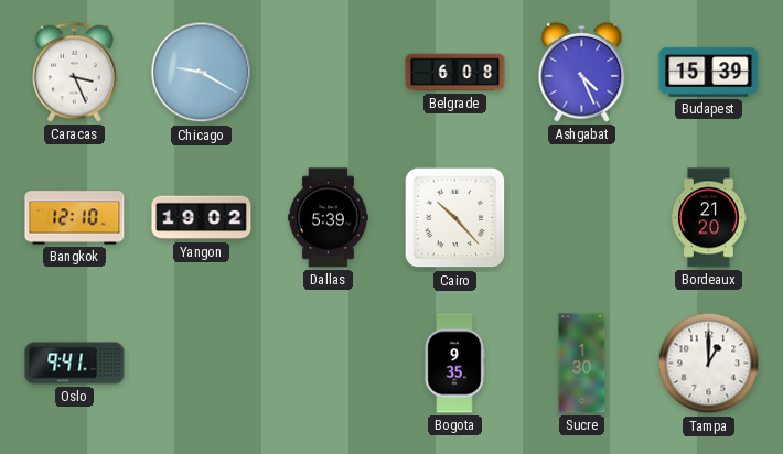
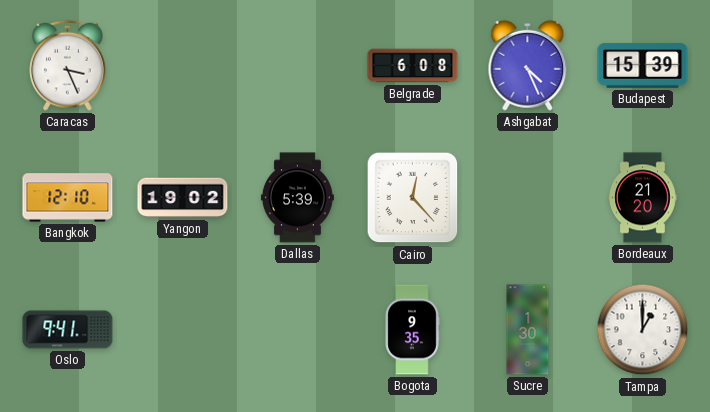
Chicago: 9:20 -> none (202, 73)
Cairo: 10:23 -> 12:23 (413, 198)
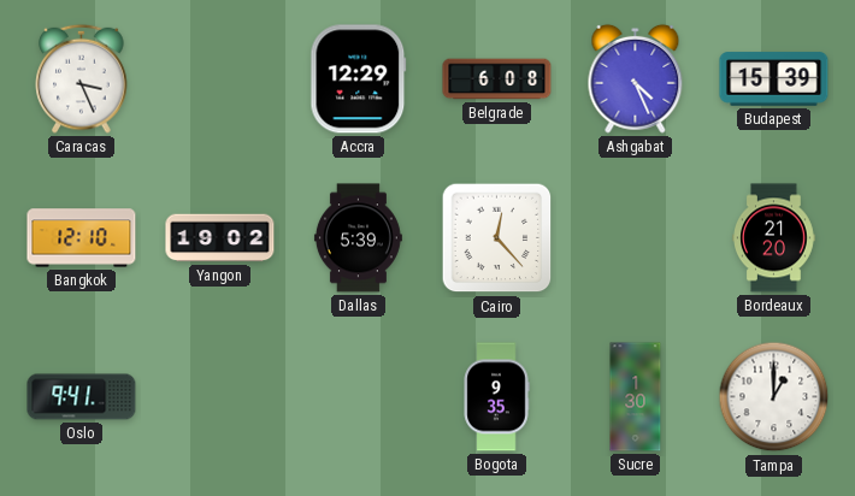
Accra: none -> 12:29 (359, 79)
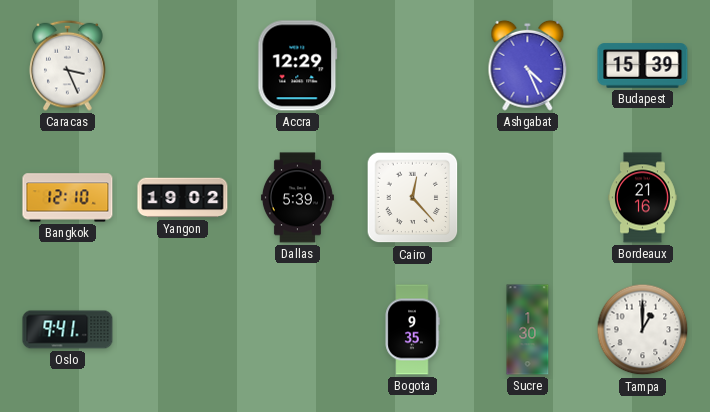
Belgrade: 6:08 -> none (497, 79)
Bordeaux: 21:20 -> 21:16 (643, 198)
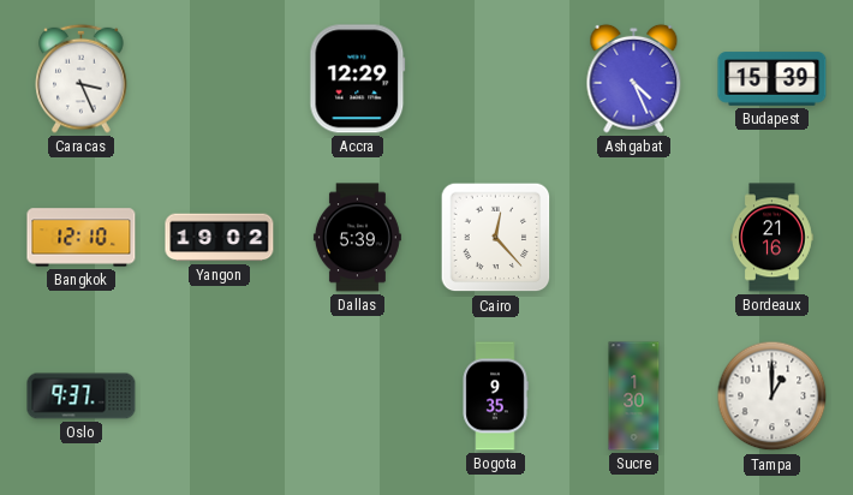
Oslo: 9:41 -> 9:37 (82, 396)
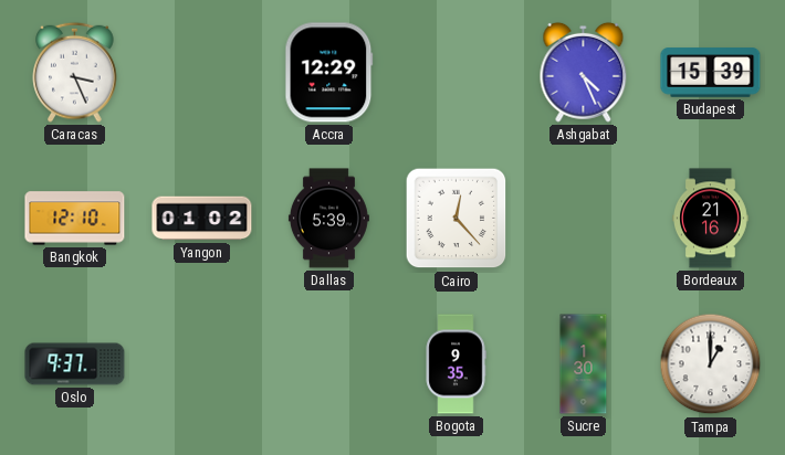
Yangon: 19:02 -> 01:02 (202, 219)
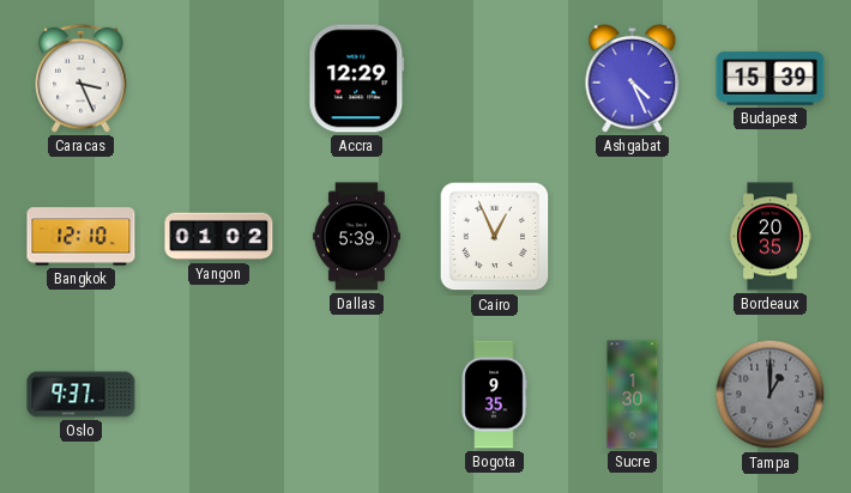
Cairo: 12:23 -> 12:56 (495, 237)
Bordeaux: 21:16 -> 20:35 (771, 237)
Tampa dial: white -> grey (771, 395)
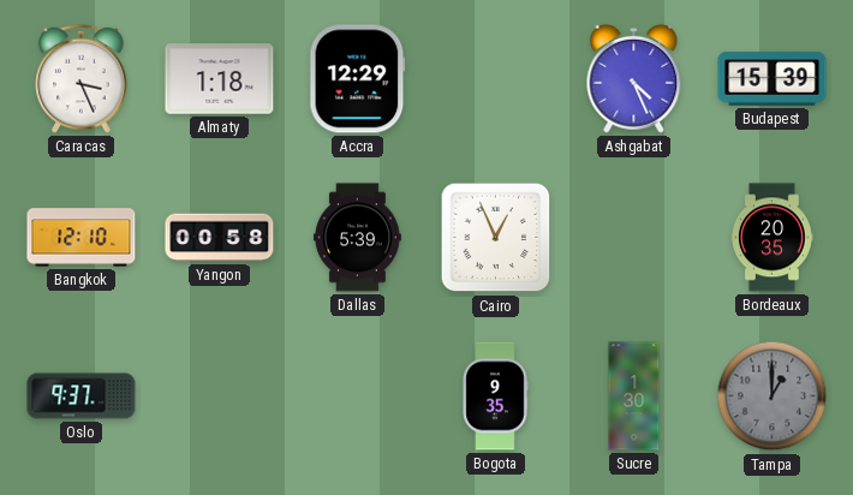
Almaty: none -> 1:18 (220, 79)
Yangon: 01:02 -> 00:58 (220, 238)
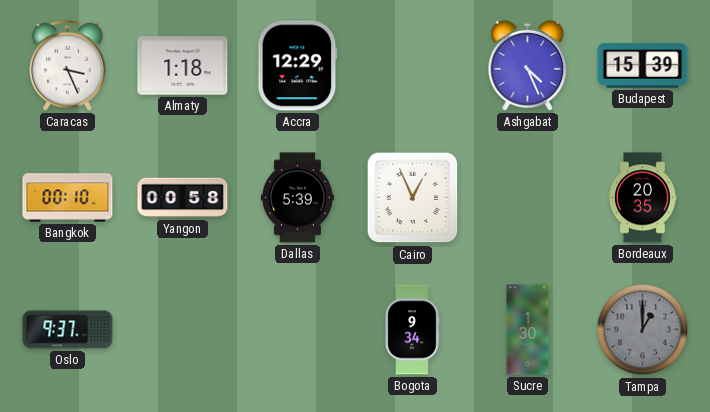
Bangkok: 12:10 -> 00:10 (68, 198)
Bogota: 9:35 -> 9:34 (412, 330)
